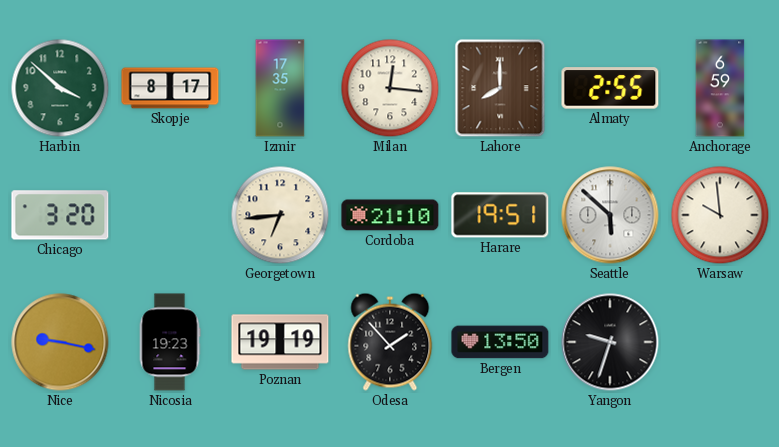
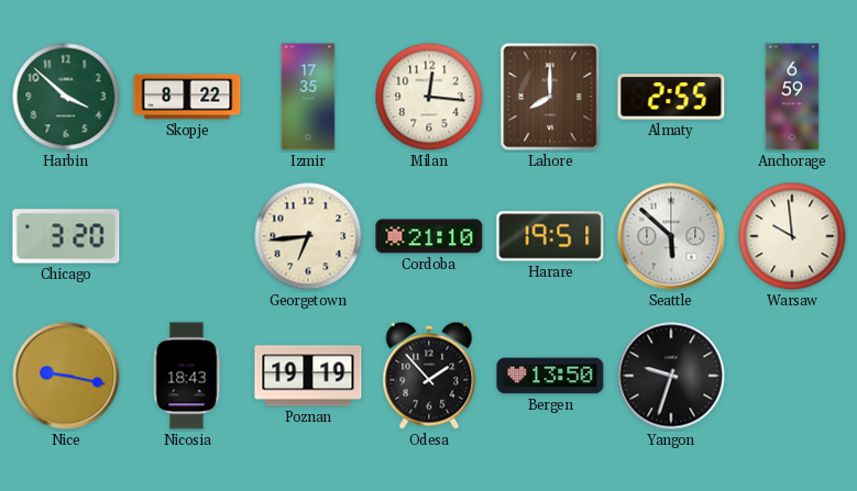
Skopje: 8:17 -> 8:22 (187, 97)
Nicosia: 19:23 -> 18:43 (187, 376)
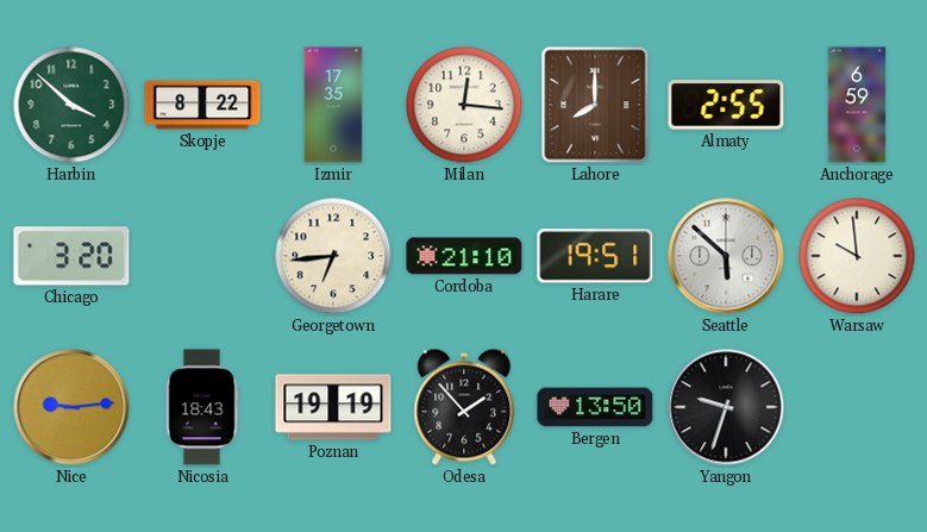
Nice: 9:17 -> 9:14 (71, 407)
